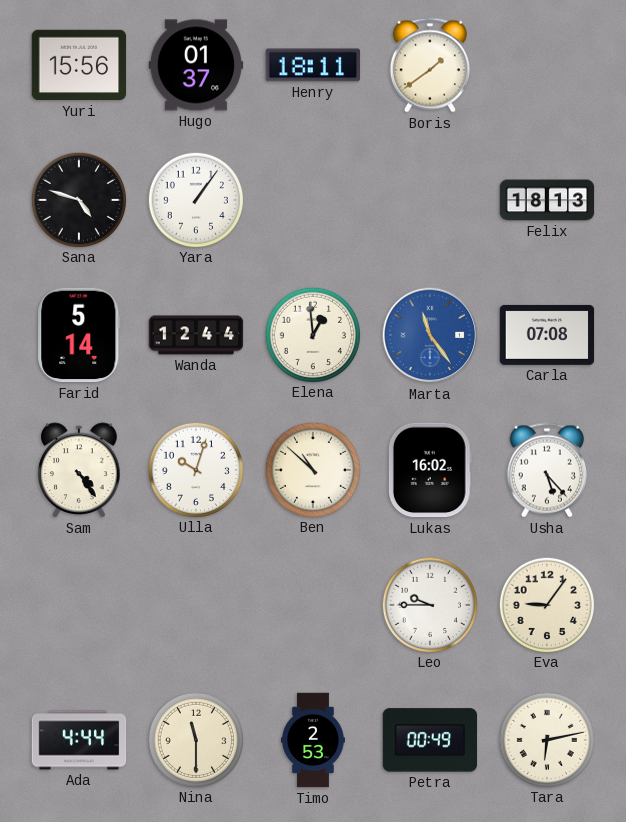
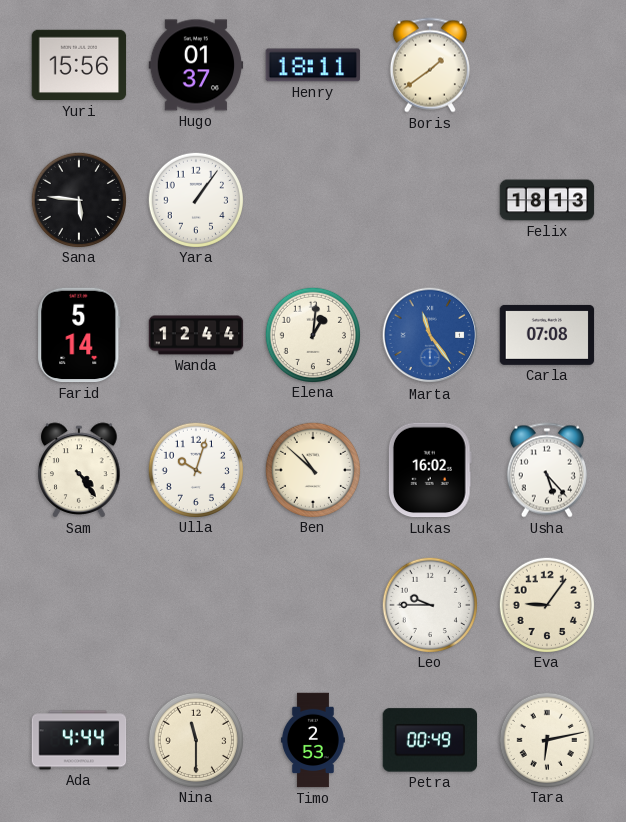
Sana: 4:48 -> 5:46 (78, 199)
Elena: 12:59 -> 1:01 (312, 334)
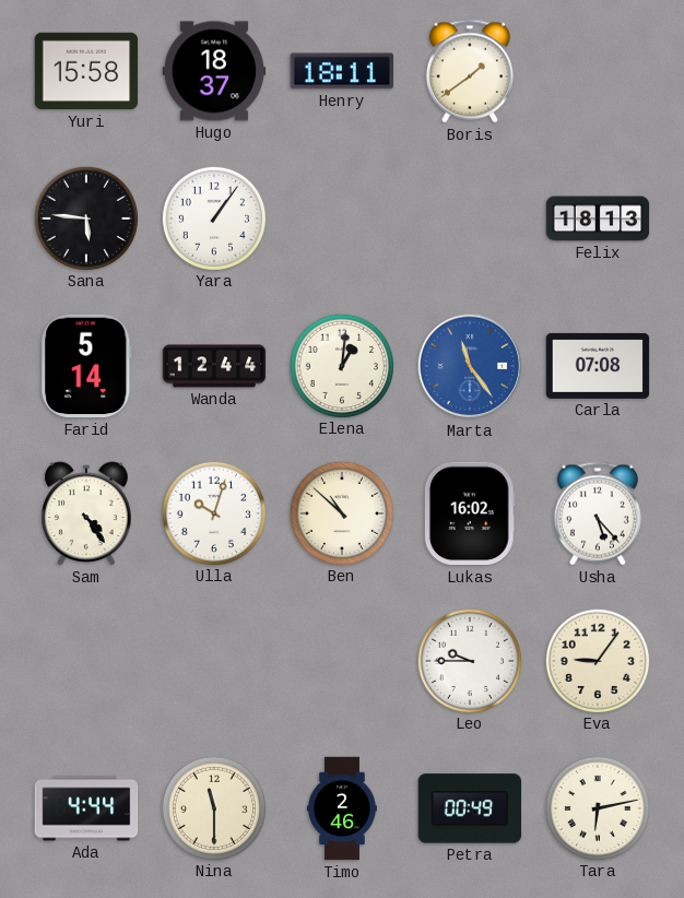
Yuri: 15:56 -> 15:58 (86, 71)
Hugo: 01:37 -> 18:37 (214, 71)
Timo: 2:53 -> 2:46 (342, 808)
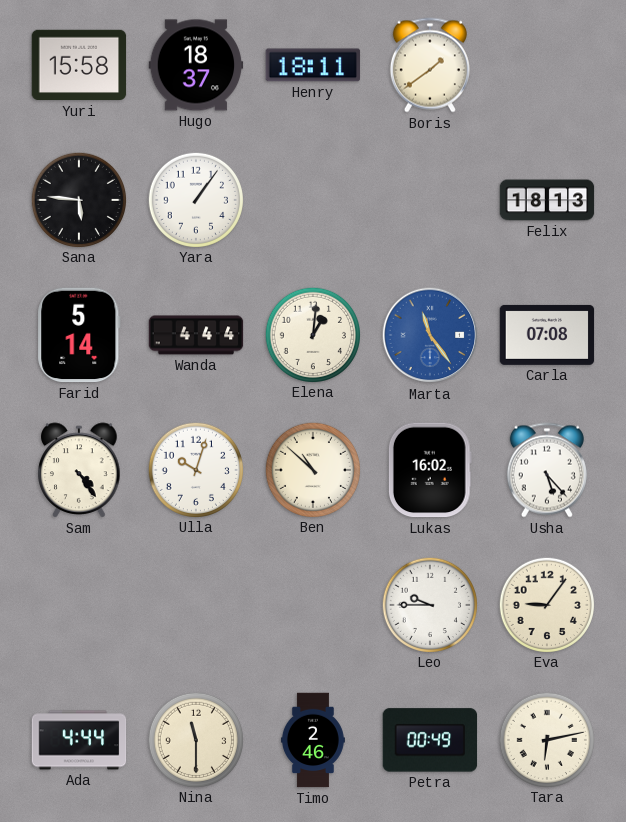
Wanda: 12:44 -> 4:44 (196, 335)
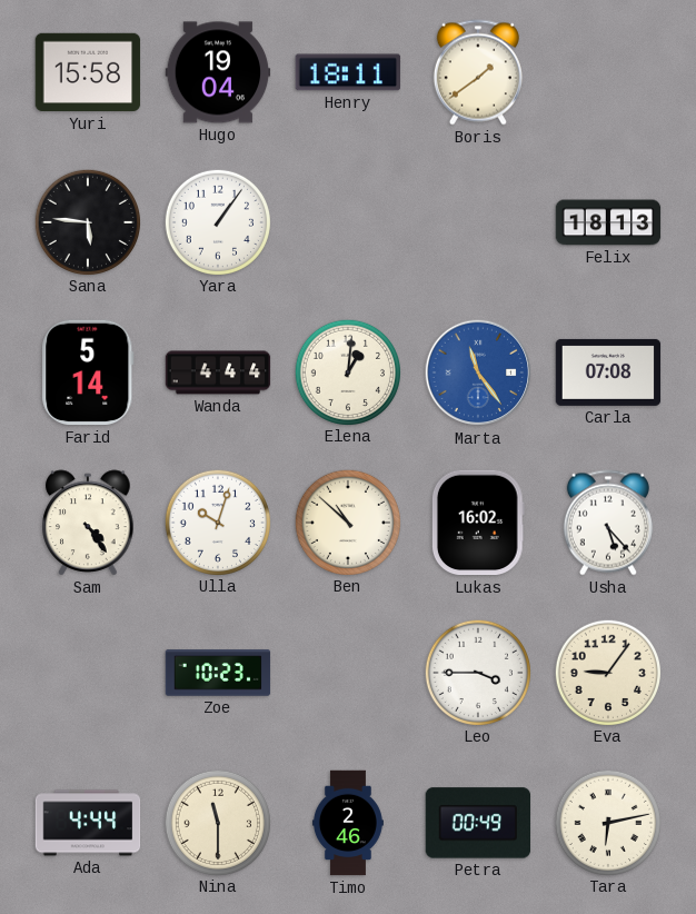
Hugo: 18:37 -> 19:04 (218, 72)
Zoe: none -> 10:23 (218, 673)
Leo: 9:45 -> 3:45 (477, 672)
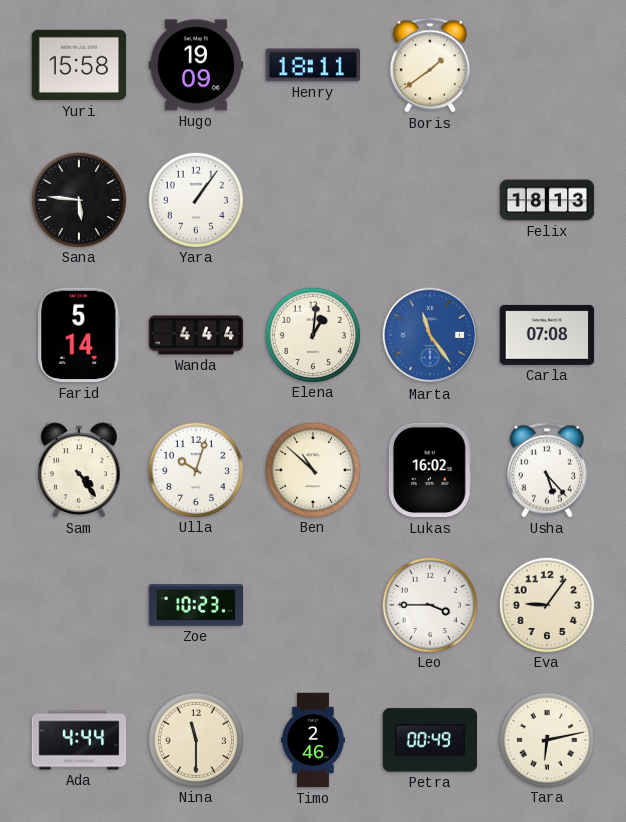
Hugo: 19:04 -> 19:09 (196, 65)
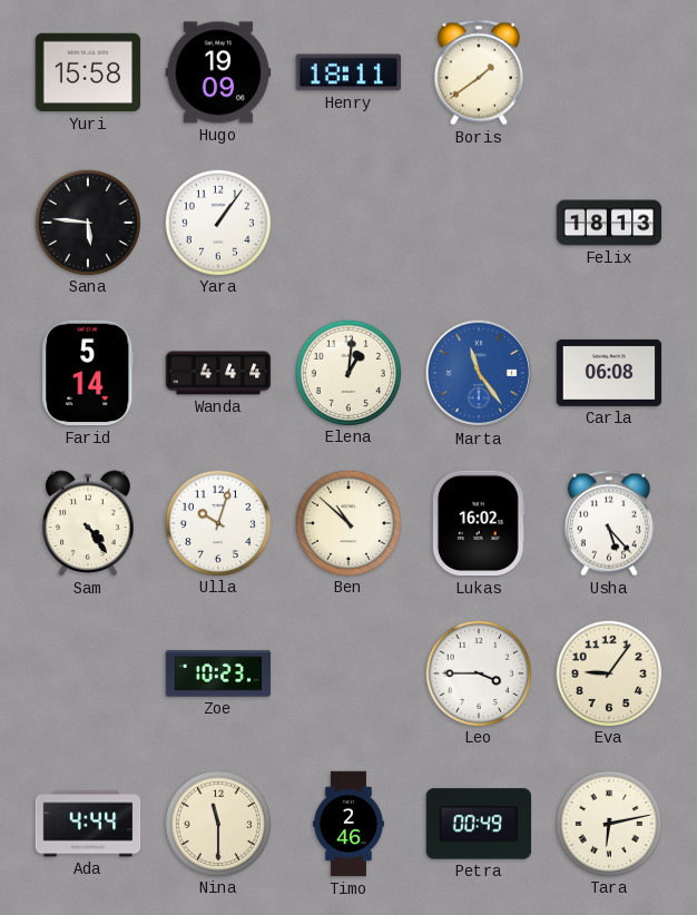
Carla: 07:08 -> 06:08 (609, 373)
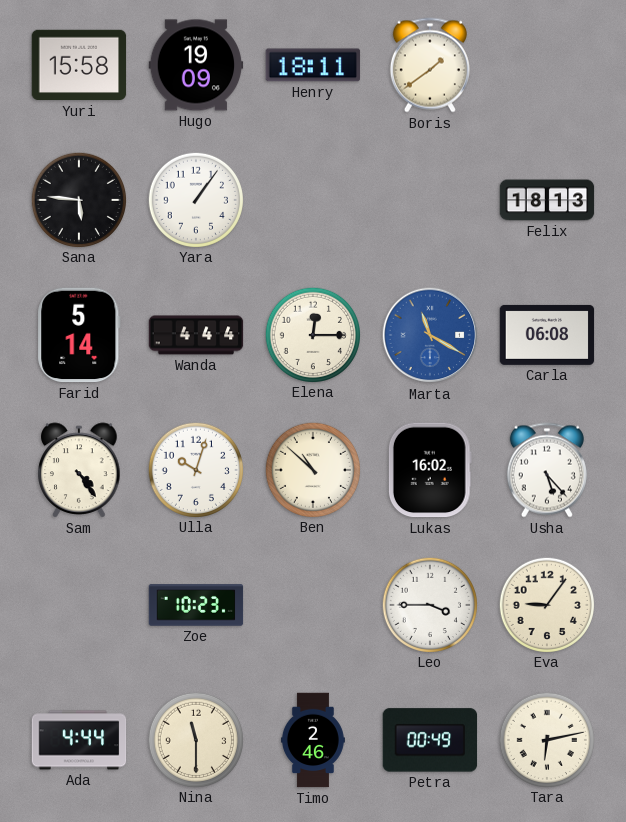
Elena: 1:01 -> 12:15 (312, 334)
Marta: 11:24 -> 11:20 (430, 335)
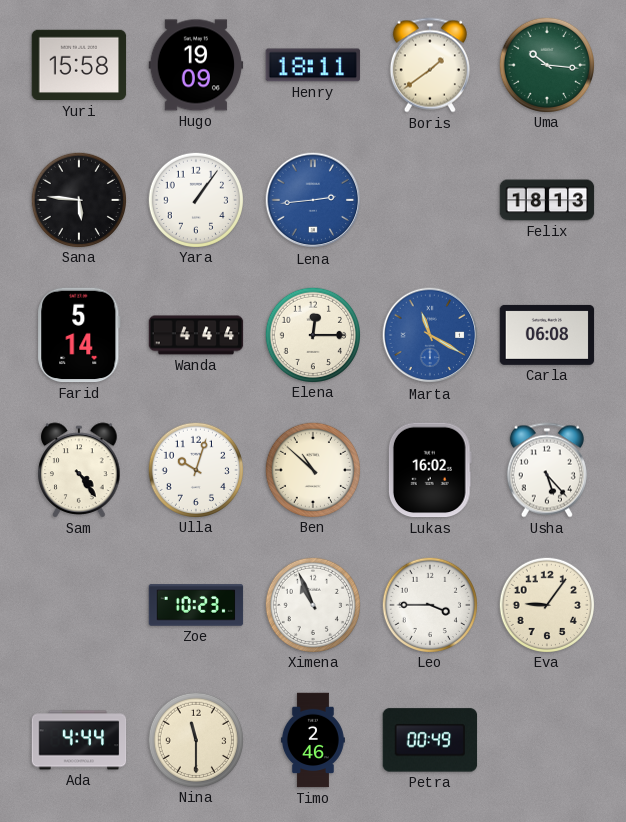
Uma: none -> 10:16 (546, 64)
Lena: none -> 2:44 (313, 200)
Ximena: none -> 10:56 (312, 604)
Tara: 6:13 -> none (546, 739)
